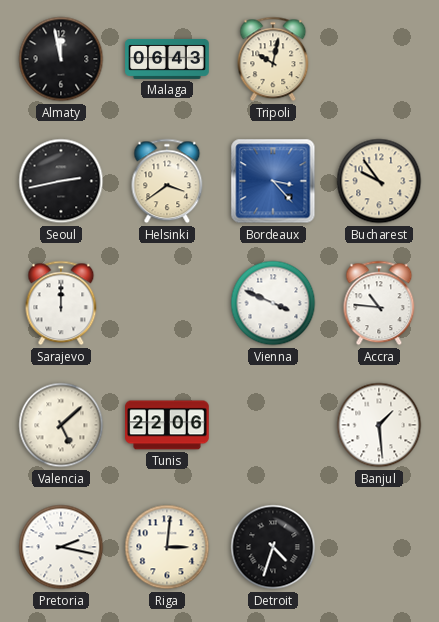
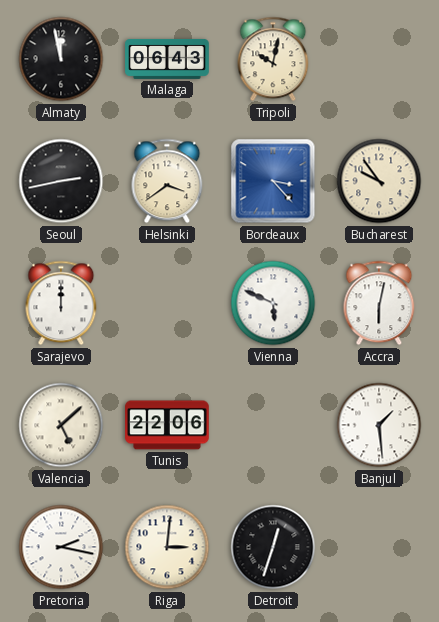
Vienna: 3:49 -> 5:49 (273, 303)
Accra: 10:46 -> 6:02 (379, 303)
Detroit: 4:33 -> 12:33 (273, 547)
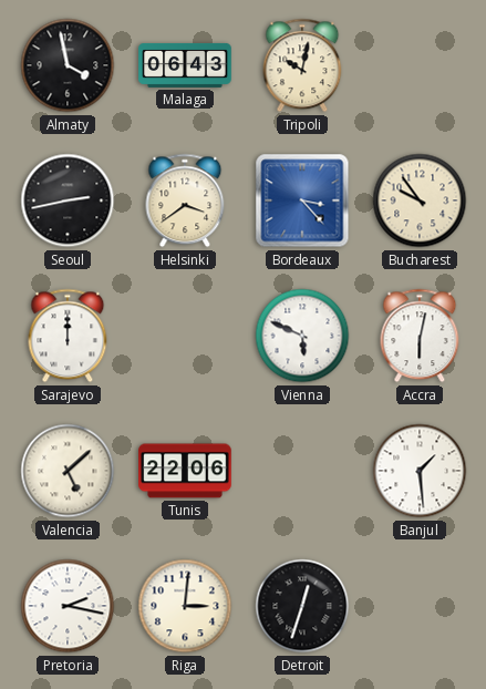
Almaty: 11:58 -> 3:58 (68, 65)
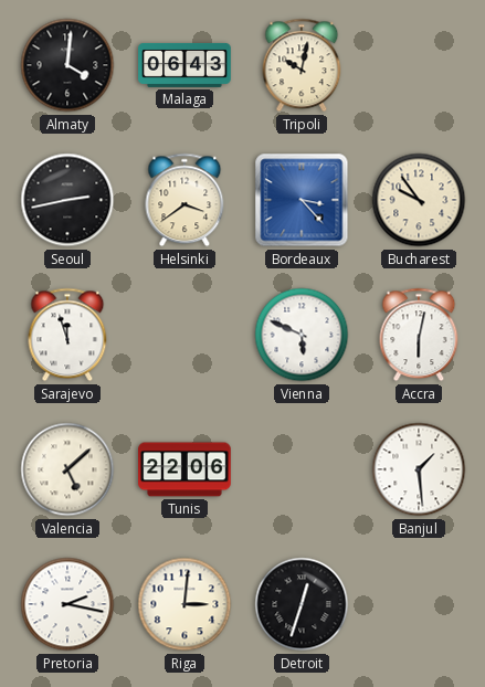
Almaty: 3:58 -> 4:01 (67, 65)
Sarajevo: 12:00 -> 11:57 (67, 335)
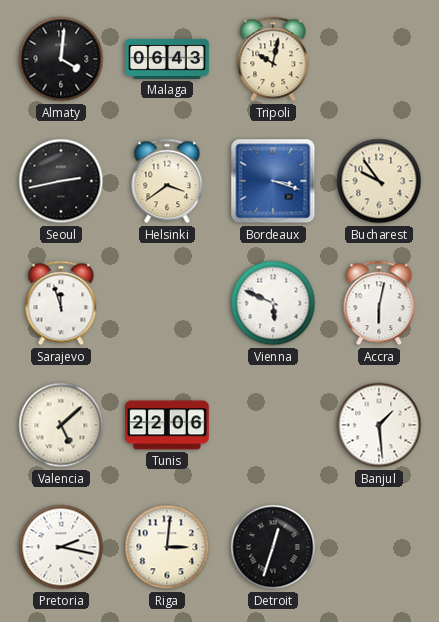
Bordeaux: 3:23 -> 3:18 (273, 181)
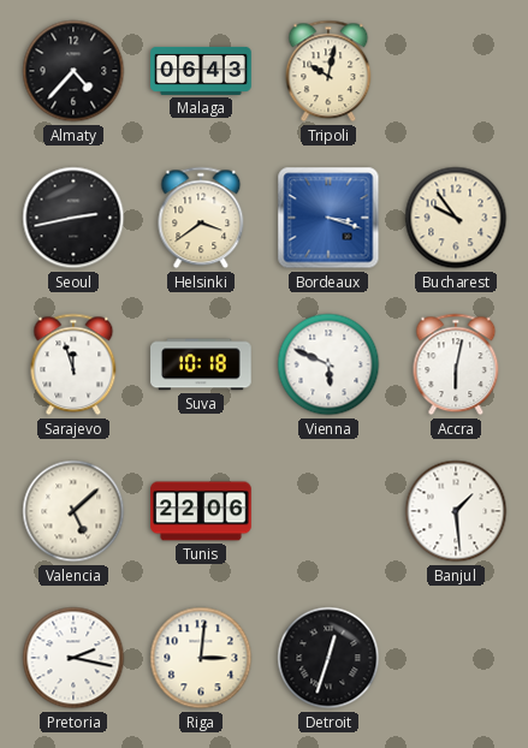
Almaty: 4:01 -> 4:37 (73, 71)
Suva: none -> 10:18 (201, 364)
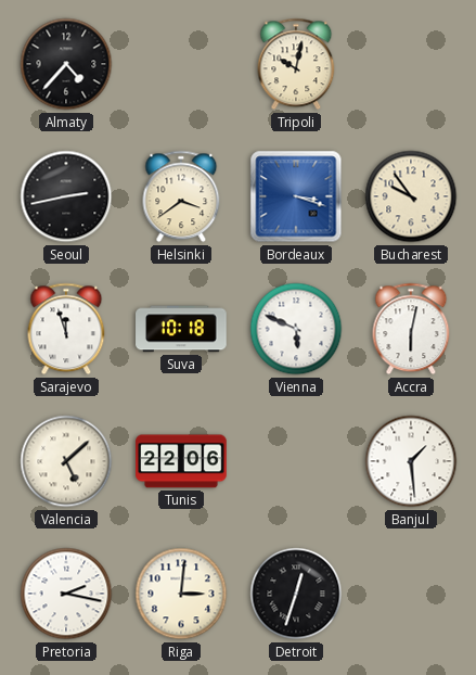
Malaga: 06:43 -> none (201, 71)
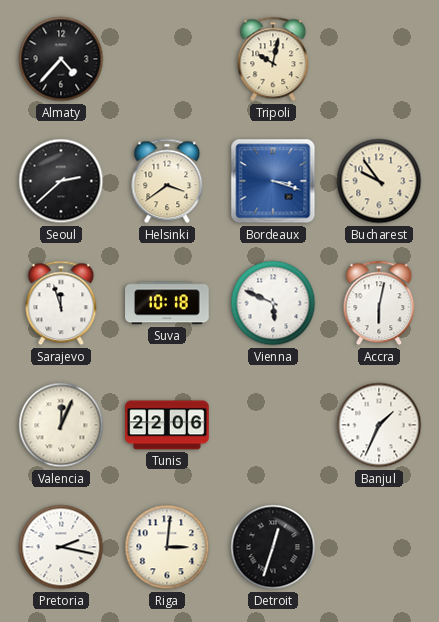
Seoul: 2:43 -> 2:38 (61, 181)
Valencia: 5:08 -> 12:04 (61, 425)
Banjul: 1:29 -> 1:34 (379, 425)
